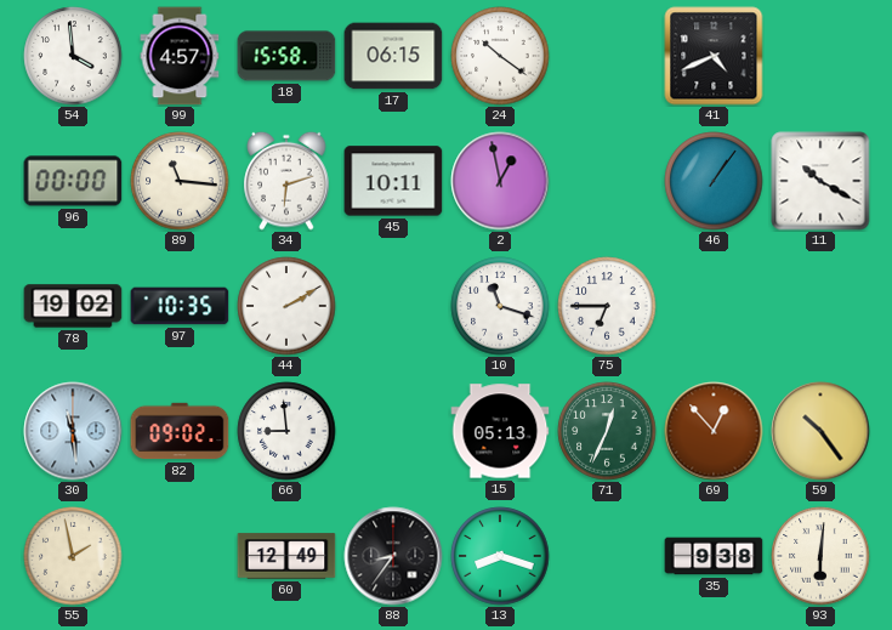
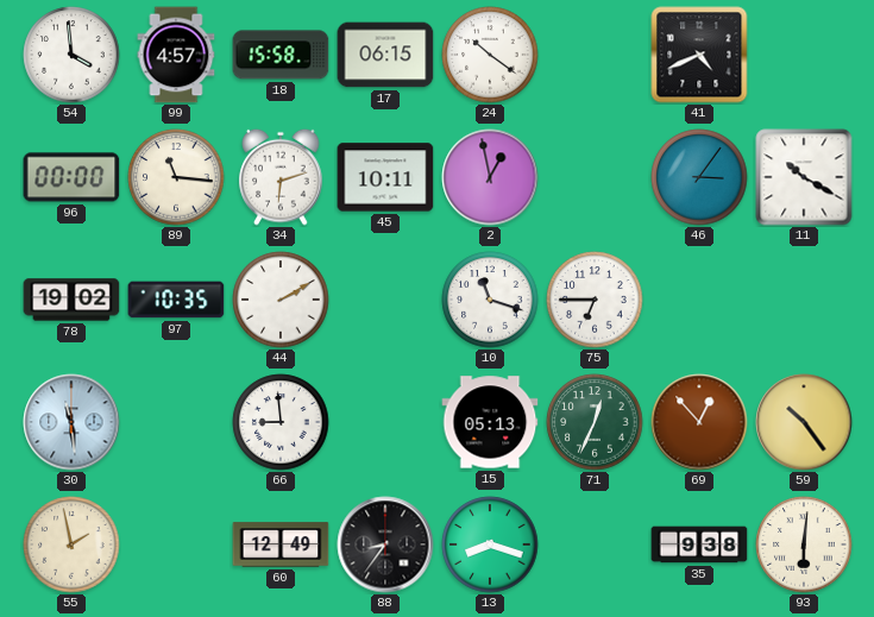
46: 1:06 -> 3:06 (699, 177)
82: 09:02 -> none (180, 431)
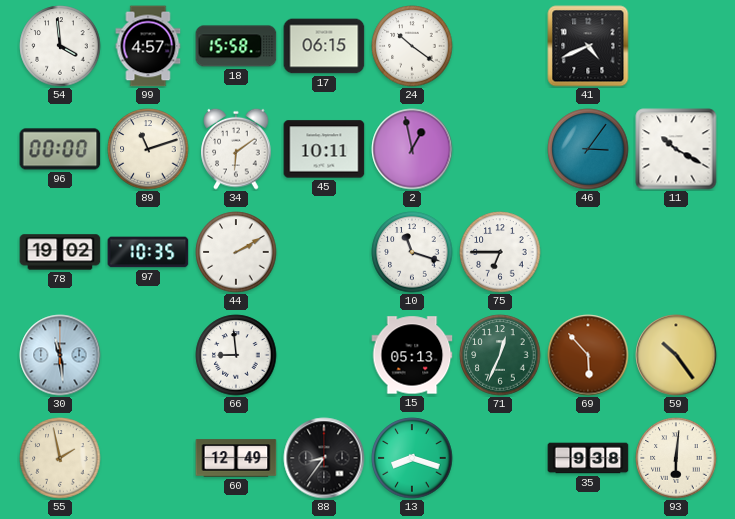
89: 11:16 -> 11:12 (148, 149)
34: 6:12 -> 6:09 (236, 149)
69: 12:53 -> 5:53 (588, 355)
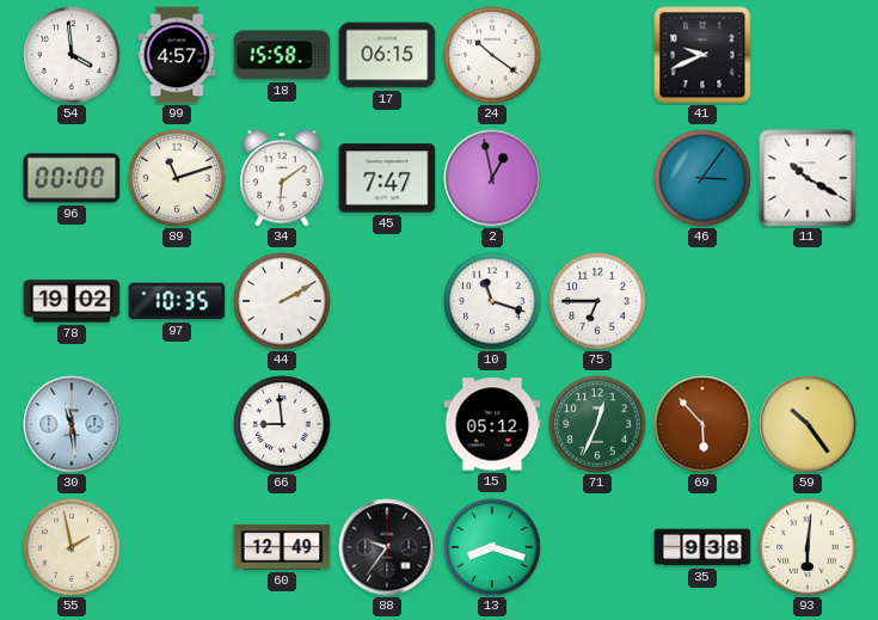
41: 4:41 -> 9:41 (702, 55)
45: 10:11 -> 7:47 (387, 178)
15: 05:13 -> 05:12 (492, 424)
88: 8:36 -> 9:36 (387, 547)
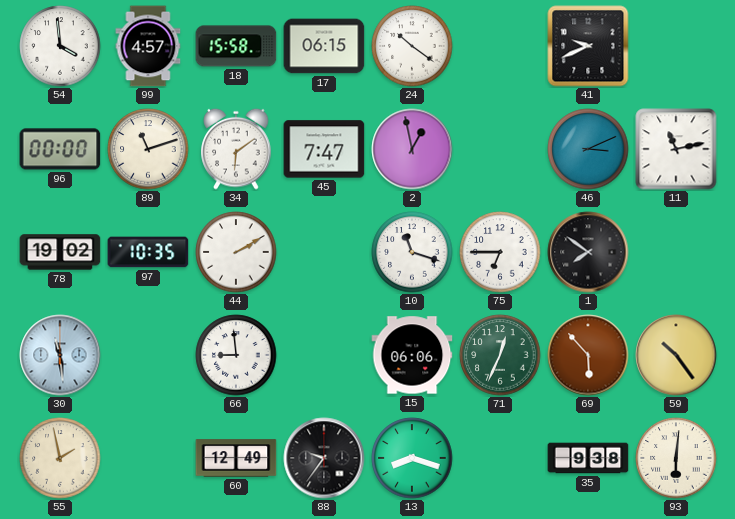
46: 3:06 -> 3:11 (588, 149)
11: 10:20 -> 11:13 (676, 149)
1: none -> 7:51 (588, 252)
15: 05:12 -> 06:06 (412, 355)
